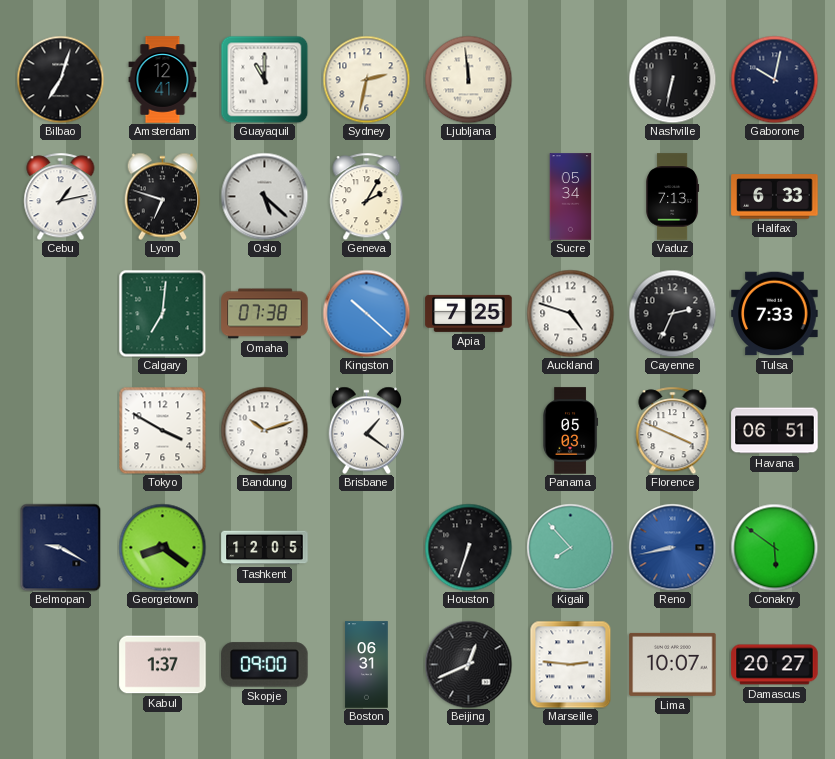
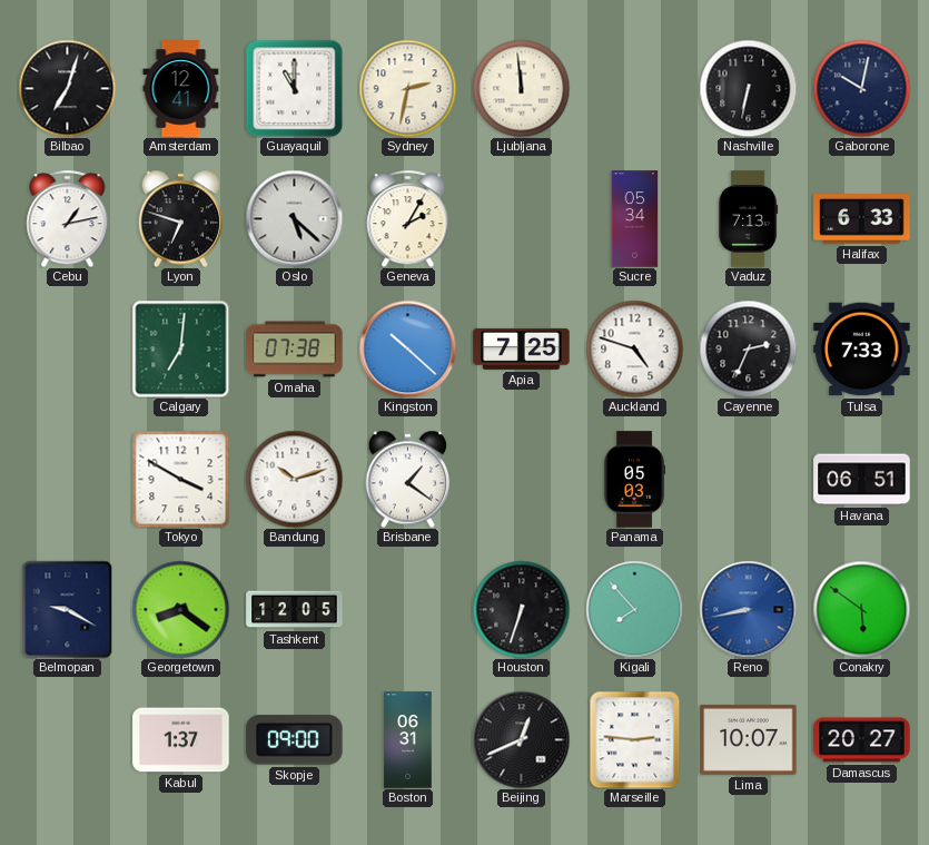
Florence: 3:49 -> none (673, 430)
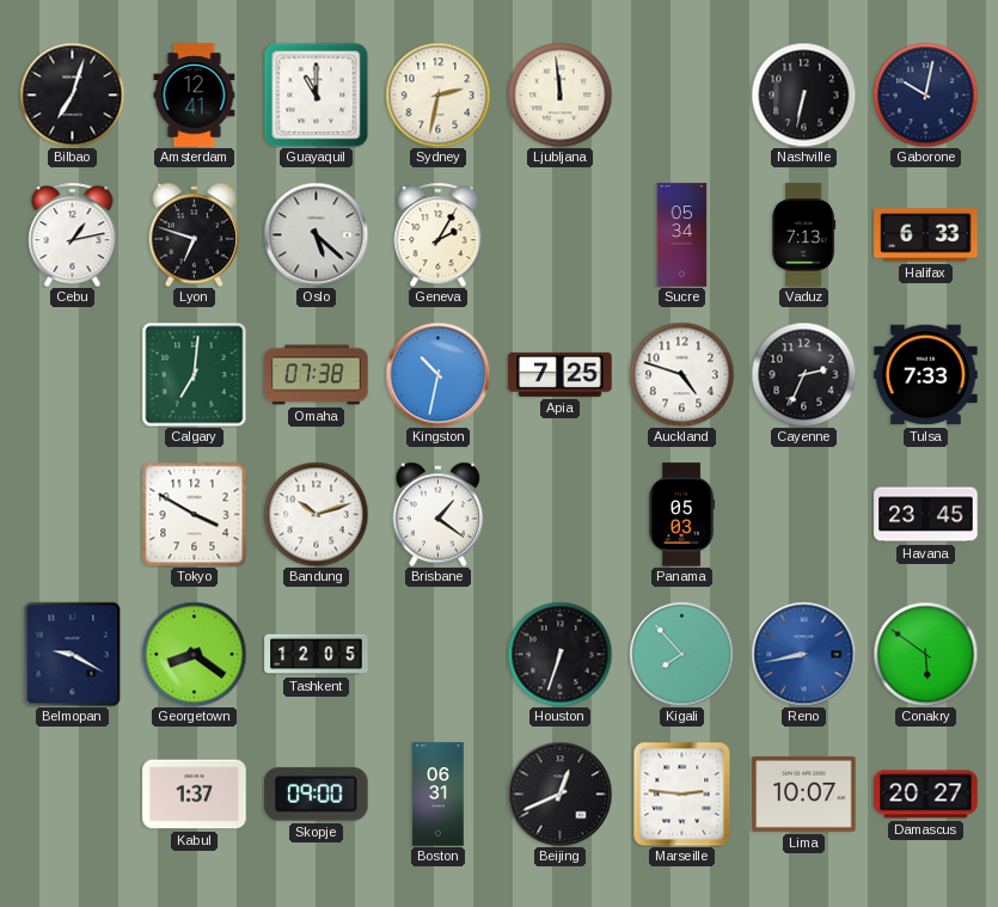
Kingston: 10:22 -> 10:32 (437, 374)
Havana: 06:51 -> 23:45 (926, 515)
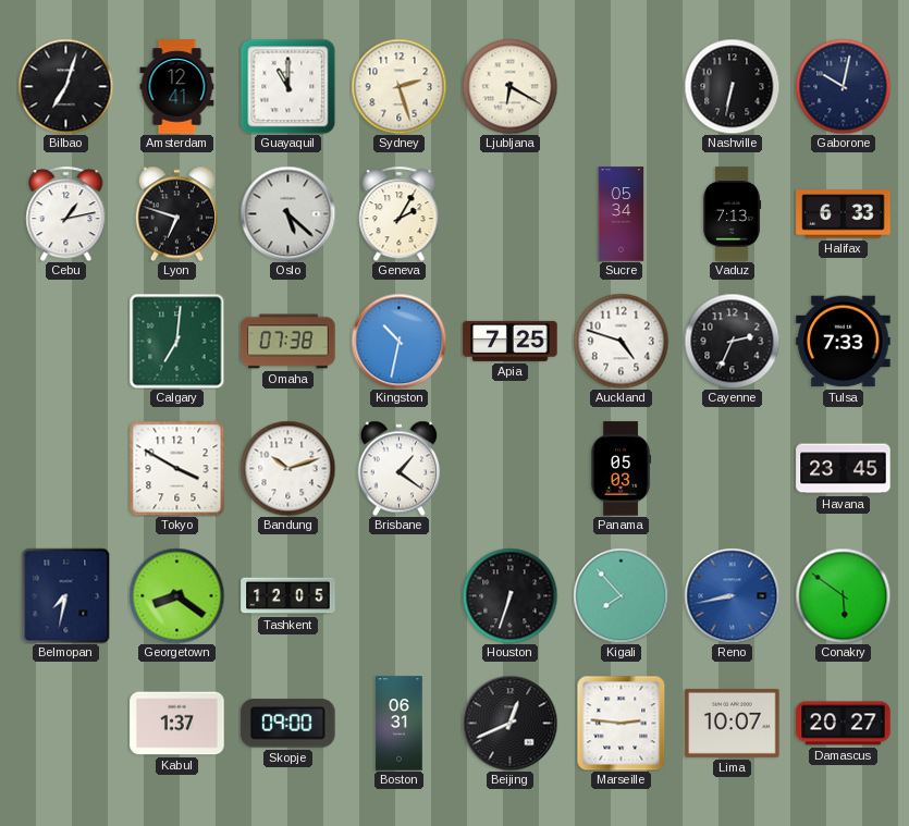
Sydney: 2:32 -> 2:27 (398, 86)
Ljubljana: 11:59 -> 6:20 (509, 86)
Belmopan: 9:20 -> 7:32 (66, 595)
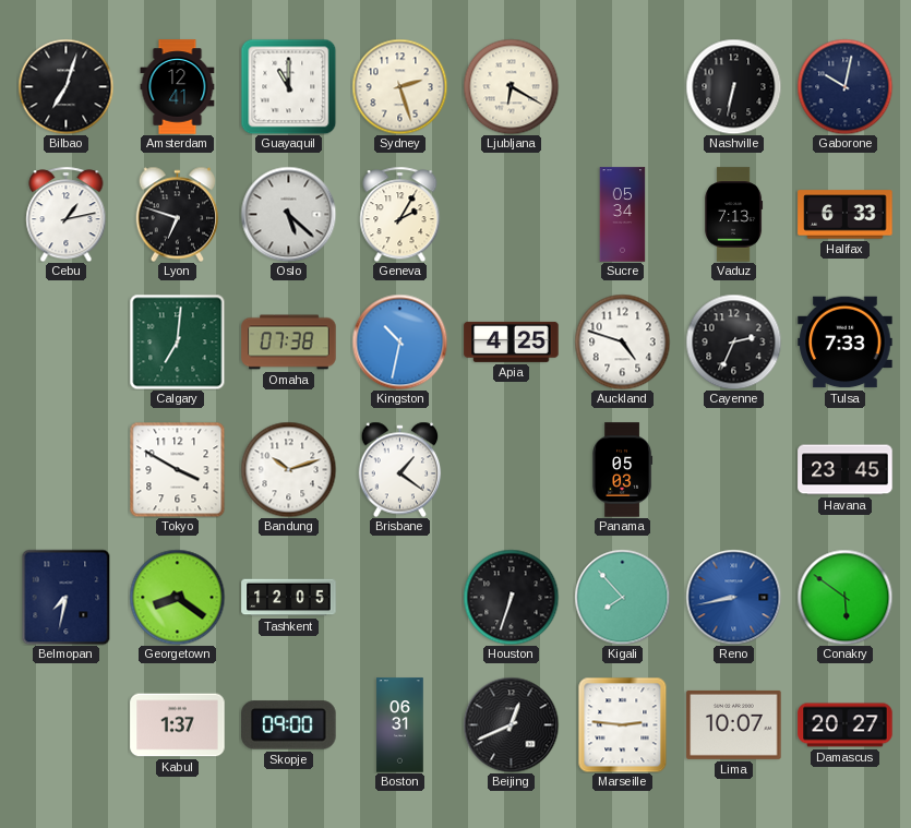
Apia: 7:25 -> 4:25 (512, 341)
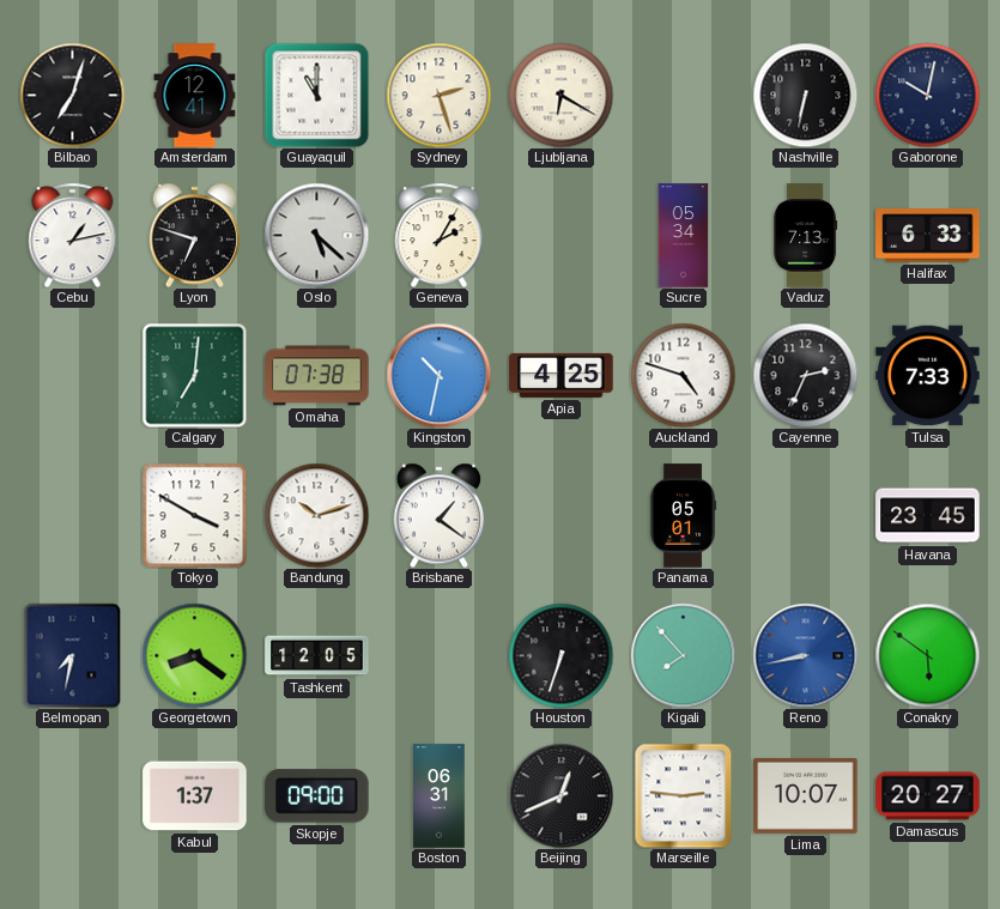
Panama: 05:03 -> 05:01 (684, 516)
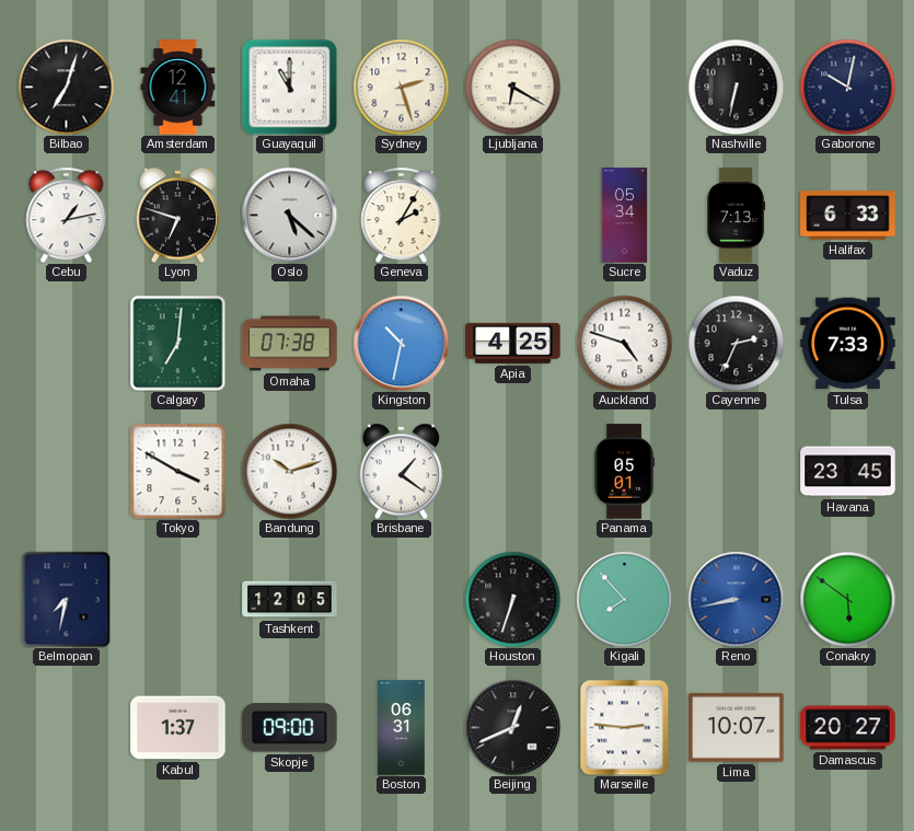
Georgetown: 8:21 -> none (194, 655)
